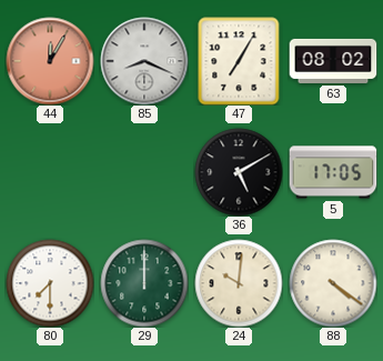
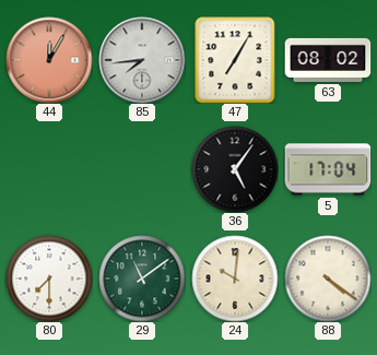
85: 8:19 -> 7:44 (142, 60)
36: 5:10 -> 5:06 (235, 169)
5: 17:05 -> 17:04 (328, 169)
29: 12:00 -> 11:09 (142, 279)
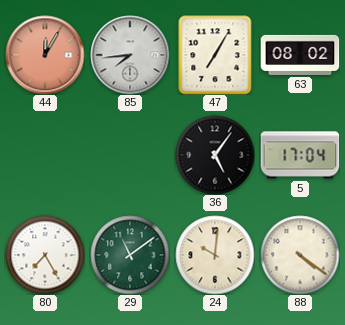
80: 7:30 -> 7:25 (45, 255)
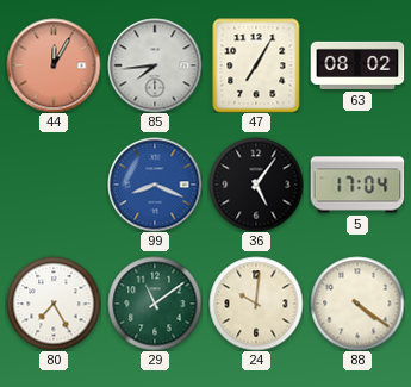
99: none -> 8:19 (155, 185)
